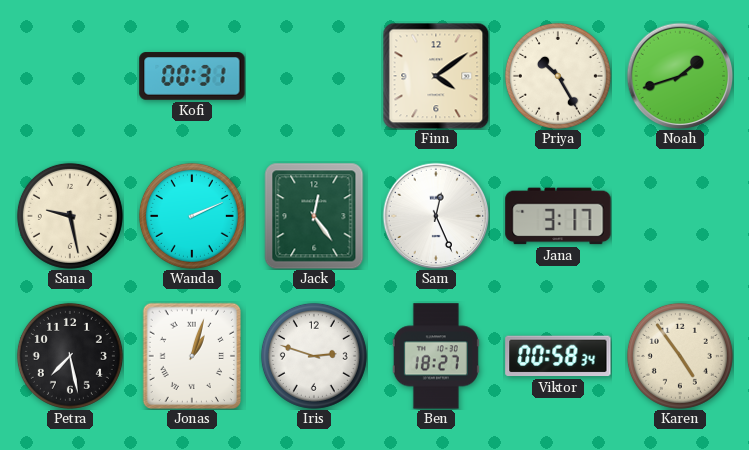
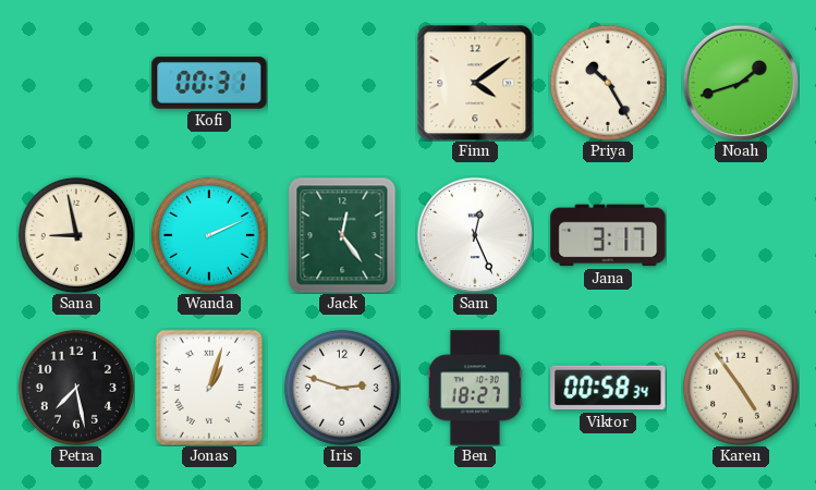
Sana: 9:28 -> 8:58 (76, 235)
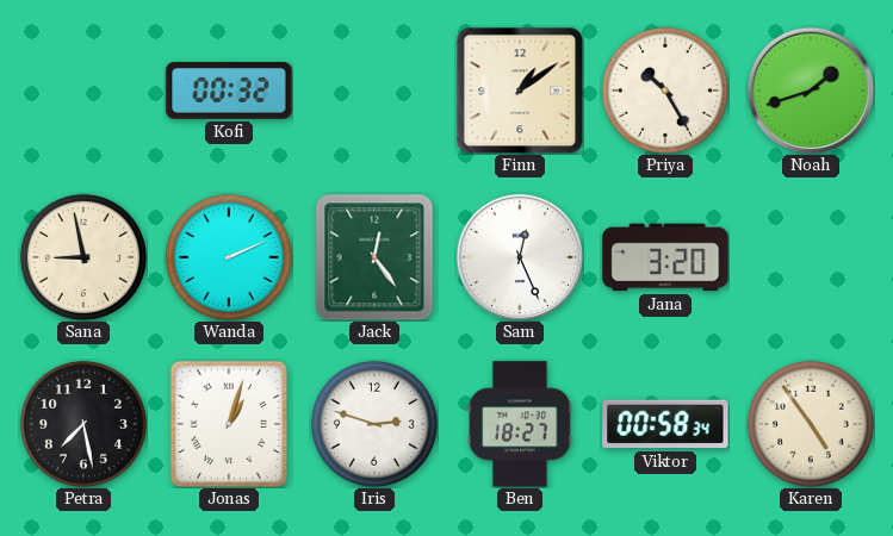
Kofi: 00:31 -> 00:32 (229, 91)
Finn: 4:09 -> 1:09 (520, 91)
Jana: 3:17 -> 3:20 (665, 257)
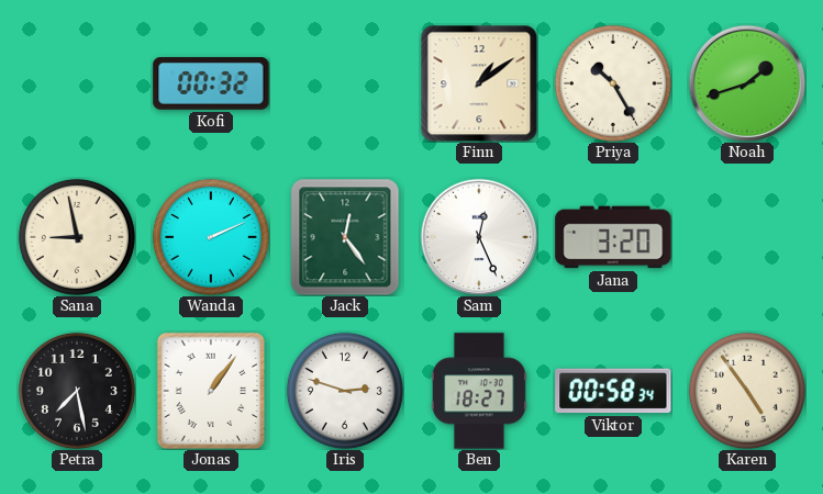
Jonas: 1:03 -> 1:06 (210, 391)
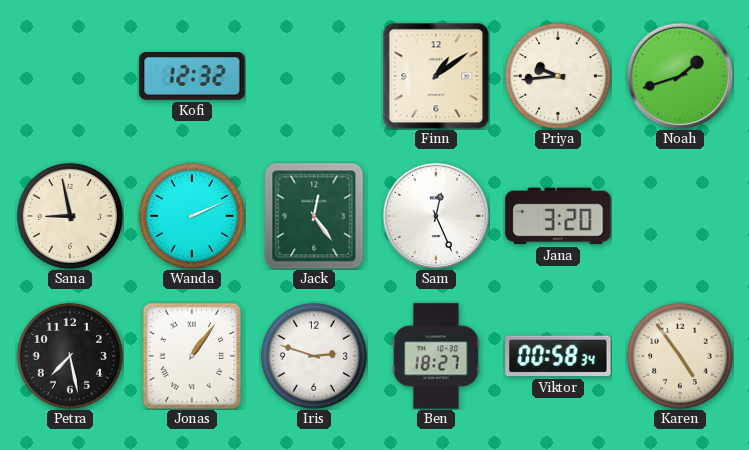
Kofi: 00:32 -> 12:32 (192, 76)
Priya: 10:25 -> 9:44 (558, 76)
